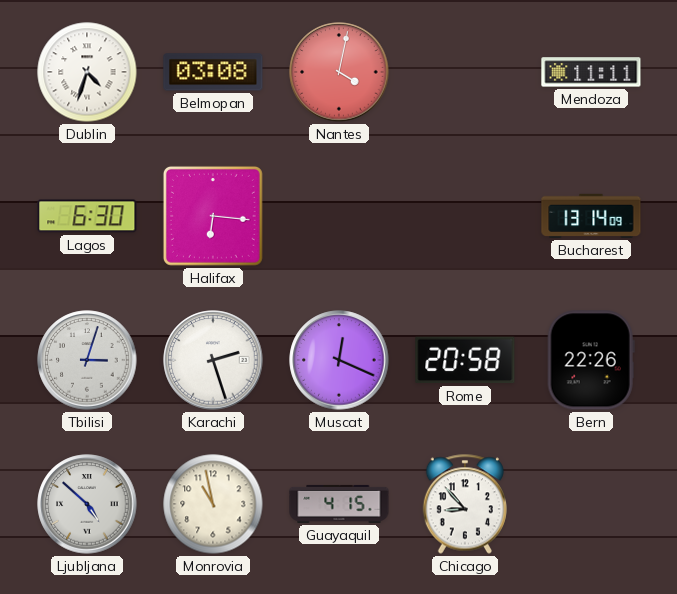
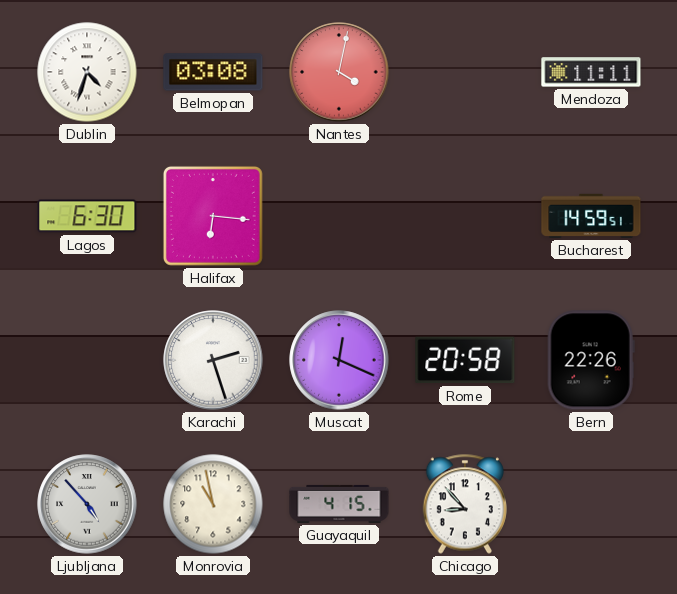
Bucharest: 13:14 -> 14:59 (591, 216)
Tbilisi: 3:03 -> none (87, 360)
Ljubljana: 4:52 -> 4:53 (87, 504)
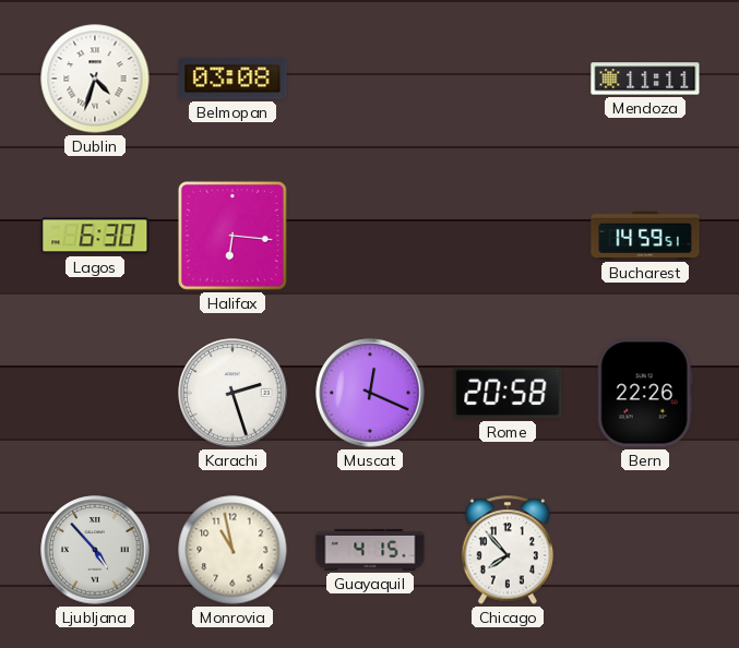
Nantes: 4:02 -> none (339, 72)
Chicago: 8:53 -> 7:53 (506, 550)
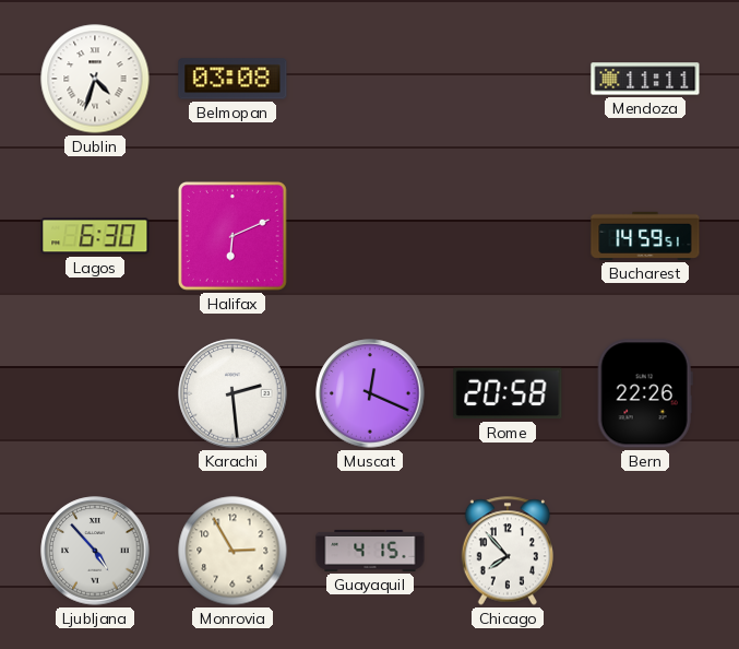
Halifax: 6:16 -> 6:11 (233, 236)
Karachi: 2:27 -> 2:29 (233, 393)
Monrovia: 10:58 -> 2:55 (233, 551)
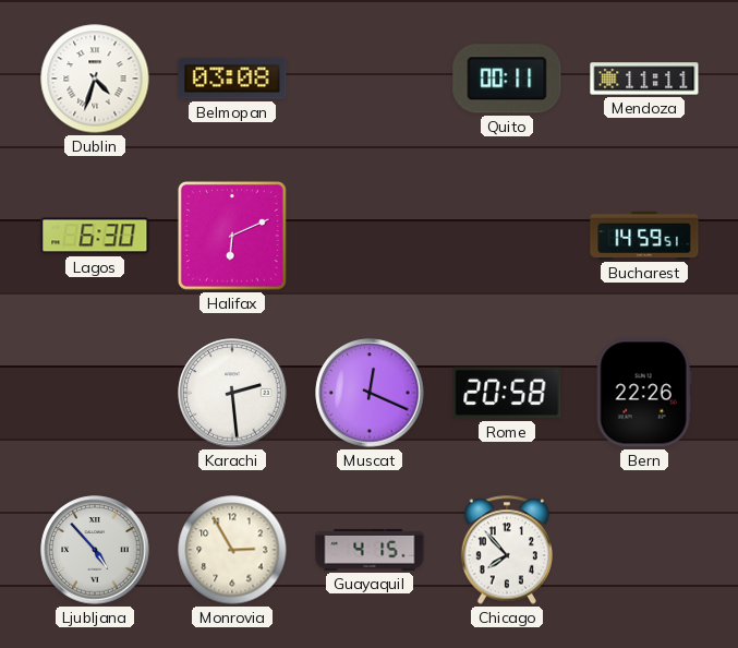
Quito: none -> 00:11 (507, 79)
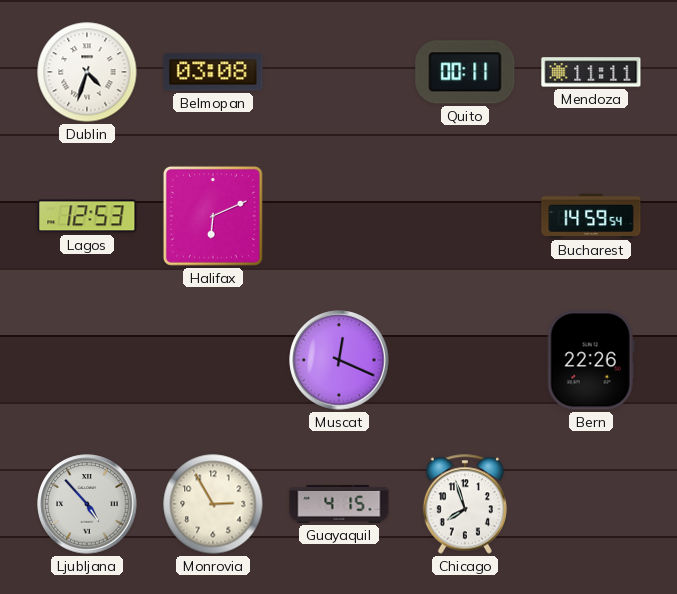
Lagos: 6:30 -> 12:53 (87, 216)
Bucharest: 14:59:51 -> 14:59:54 (591, 216)
Karachi: 2:29 -> none (232, 393)
Rome: 20:58 -> none (507, 393)
Chicago: 7:53 -> 7:57 (464, 504)
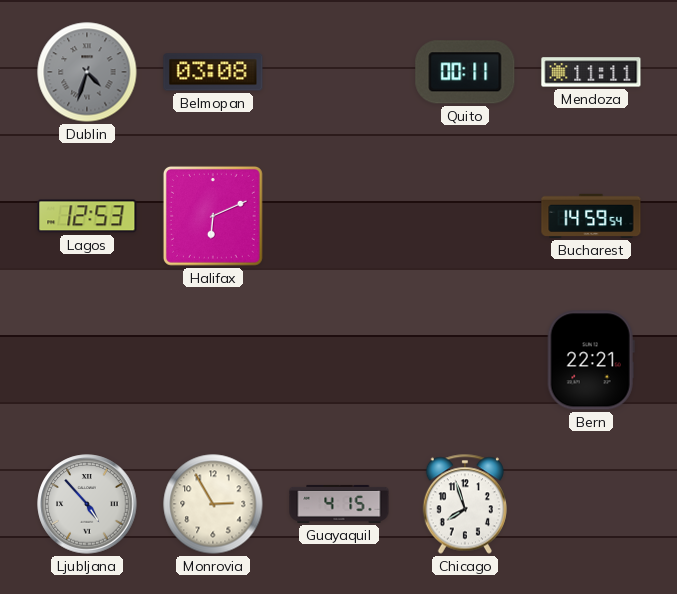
Dublin dial: white -> grey (87, 72)
Muscat: 12:19 -> none (339, 360)
Bern: 22:26 -> 22:21 (591, 360)
